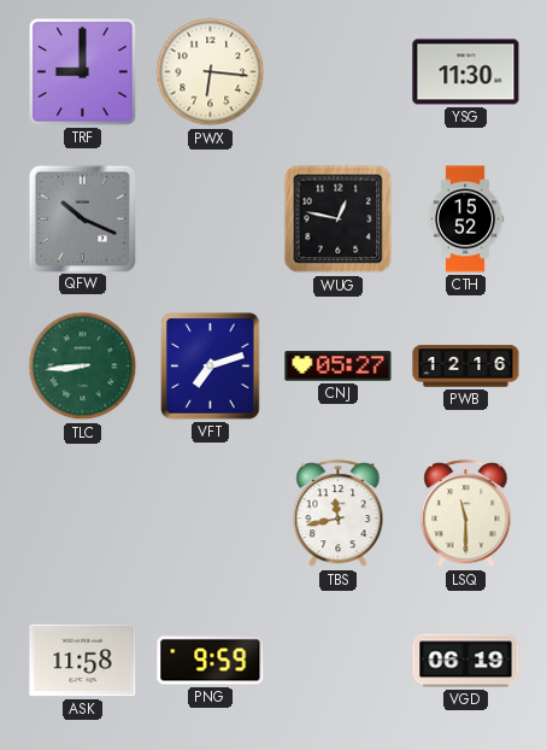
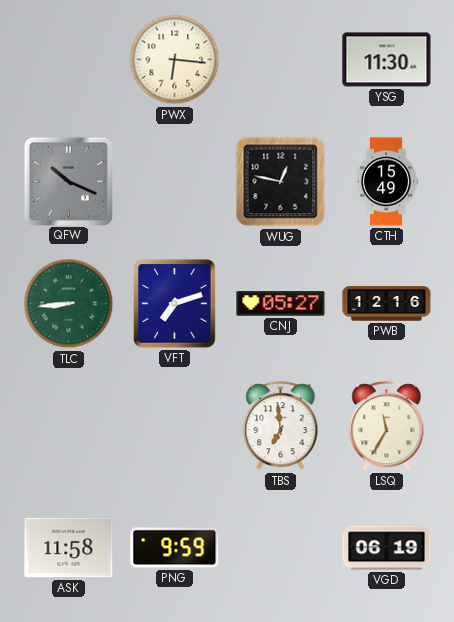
TRF: 9:00 -> none (83, 72)
CTH: 15:52 -> 15:49 (386, 182)
TBS: 11:43 -> 6:59 (281, 426)
LSQ: 11:30 -> 11:35 (387, 426)
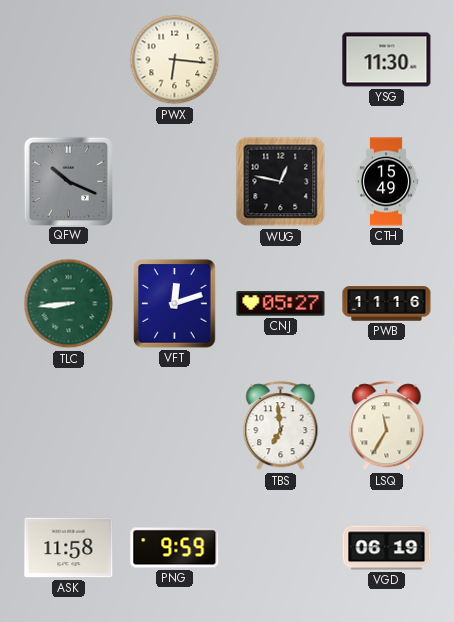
VFT: 7:12 -> 12:12 (175, 304)
PWB: 12:16 -> 11:16 (387, 304)
